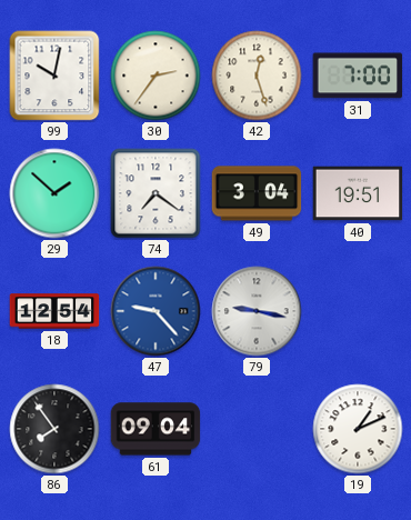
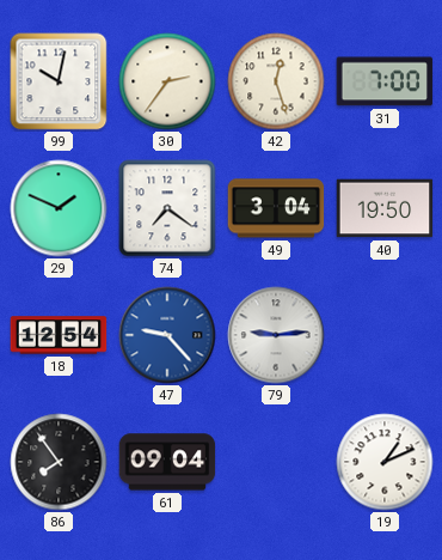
29: 1:52 -> 1:49 (59, 208)
40: 19:51 -> 19:50 (385, 208)
79: 9:17 -> 9:14 (276, 335)
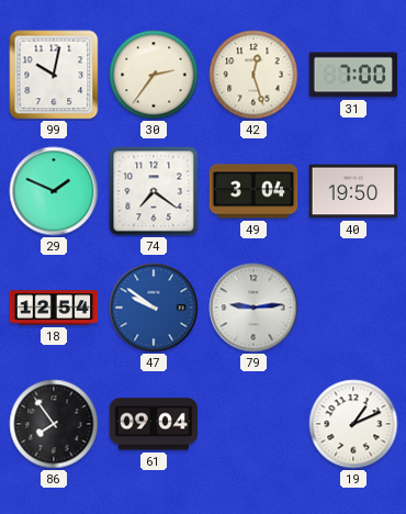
47: 9:23 -> 9:51 (154, 308)
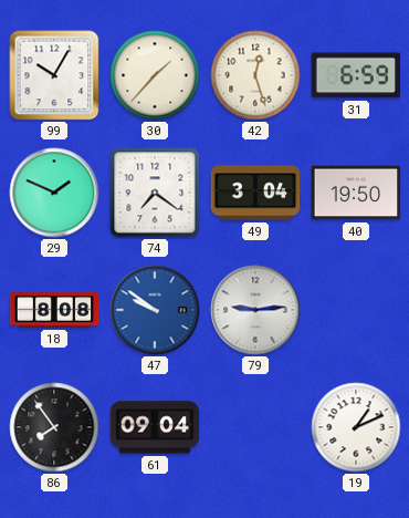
99: 10:02 -> 10:05 (54, 75)
30: 2:36 -> 1:37 (155, 75)
31: 7:00 -> 6:59 (356, 75)
18: 12:54 -> 8:08 (54, 310)
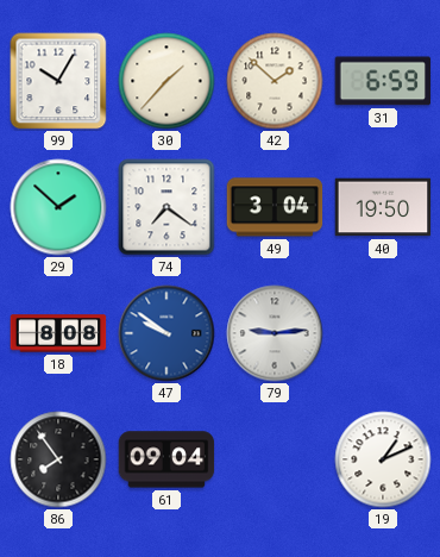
42: 12:27 -> 1:52 (275, 81)
29: 1:49 -> 1:52 (58, 207)
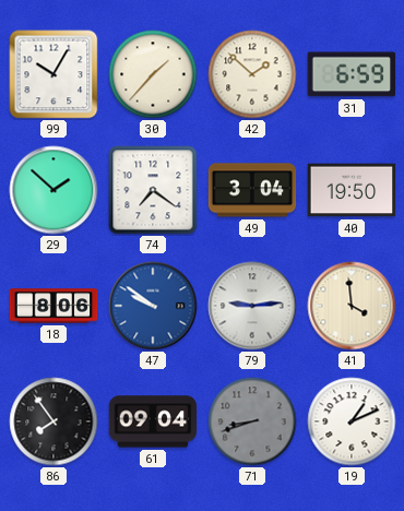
18: 8:08 -> 8:06 (54, 306)
41: none -> 3:59 (352, 306)
71: none -> 8:42 (252, 421)
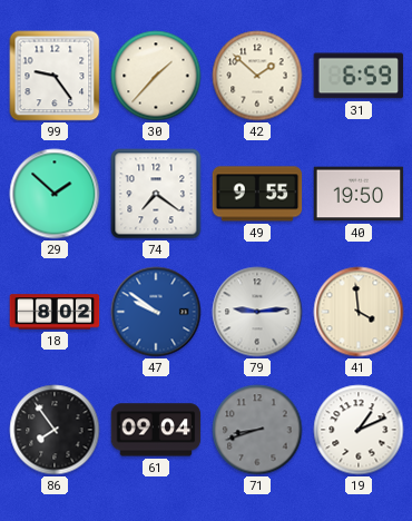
99: 10:05 -> 9:24 (55, 76)
49: 3:04 -> 9:55 (257, 194)
18: 8:06 -> 8:02 (55, 312)
